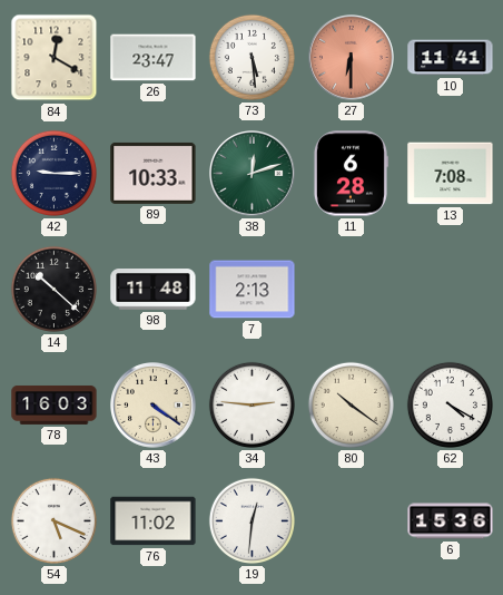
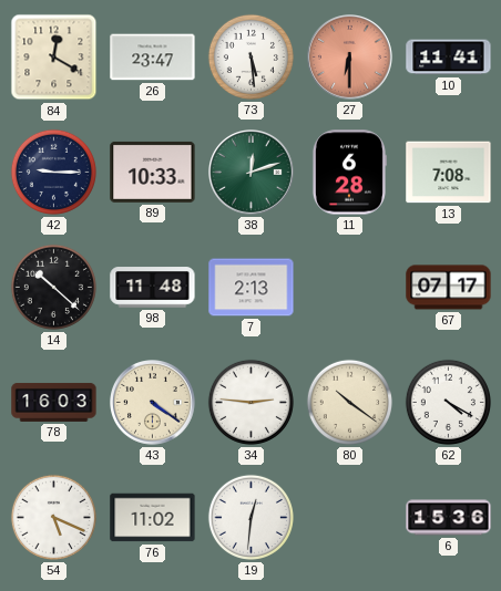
67: none -> 07:17 (449, 288)
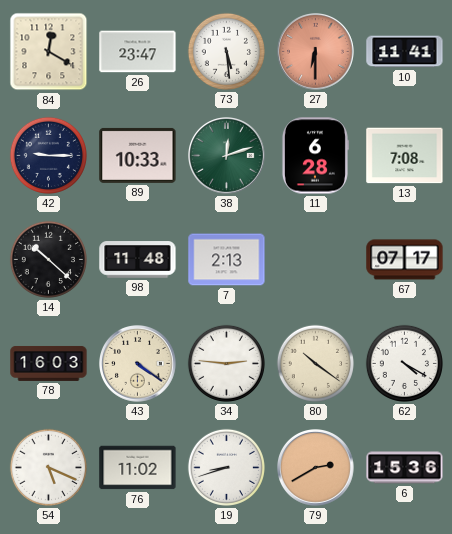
19: 12:31 -> 8:42 (226, 467)
79: none -> 2:40 (316, 468)
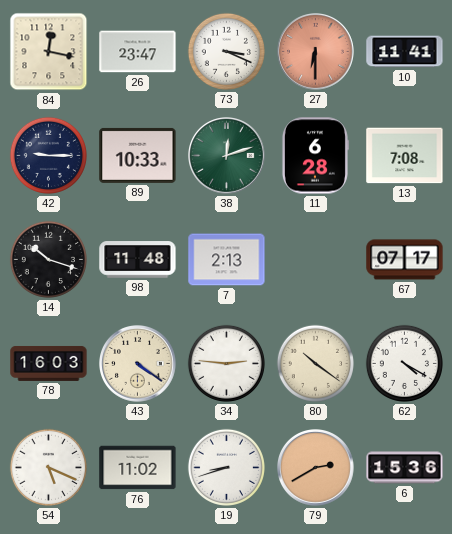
84: 12:20 -> 12:17 (49, 52)
73: 5:29 -> 3:19 (226, 51)
14: 10:22 -> 10:18 (48, 259)
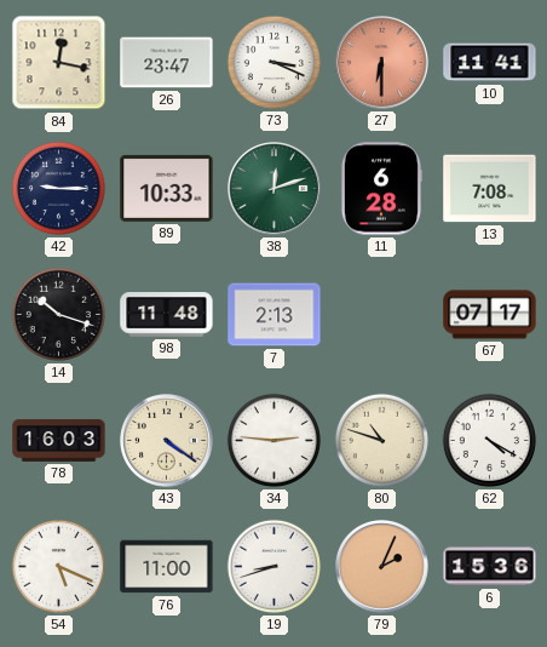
80: 10:21 -> 10:48 (381, 440)
76: 11:02 -> 11:00 (167, 567)
79: 2:40 -> 2:04 (382, 567)
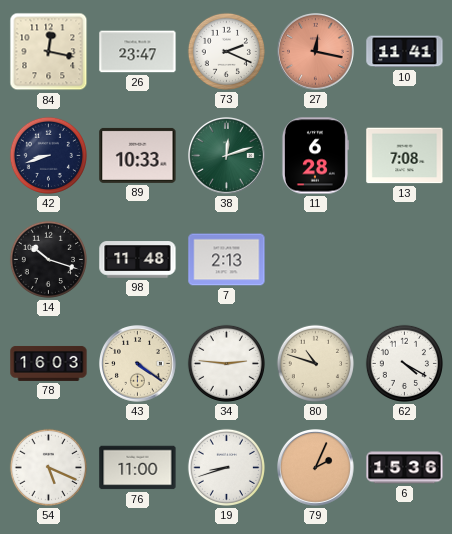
73: 3:19 -> 2:19 (226, 51)
27: 6:30 -> 12:17 (316, 52)
42: 9:15 -> 8:42 (48, 155)
67: 07:17 -> none (490, 315)
